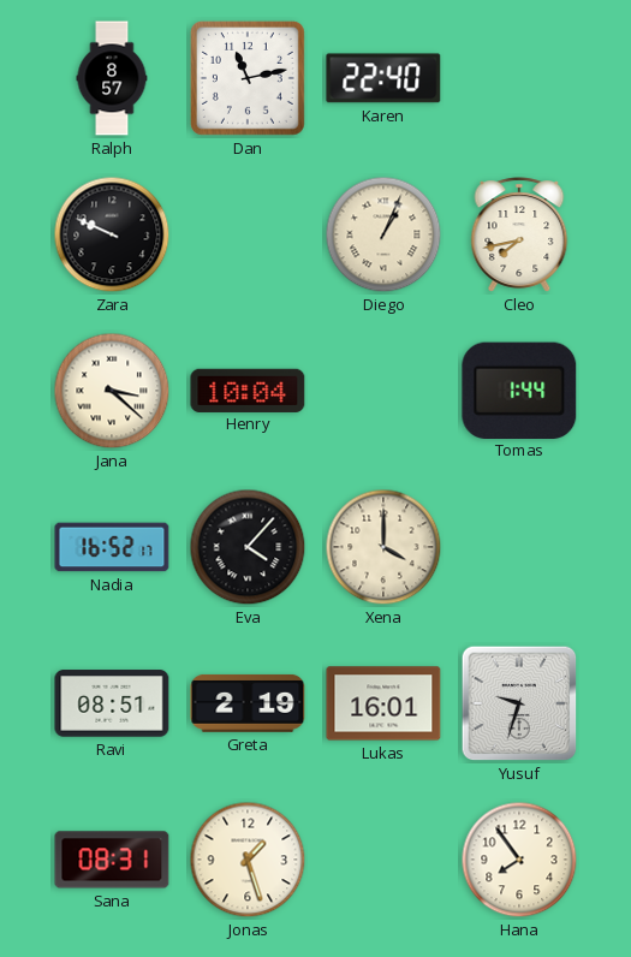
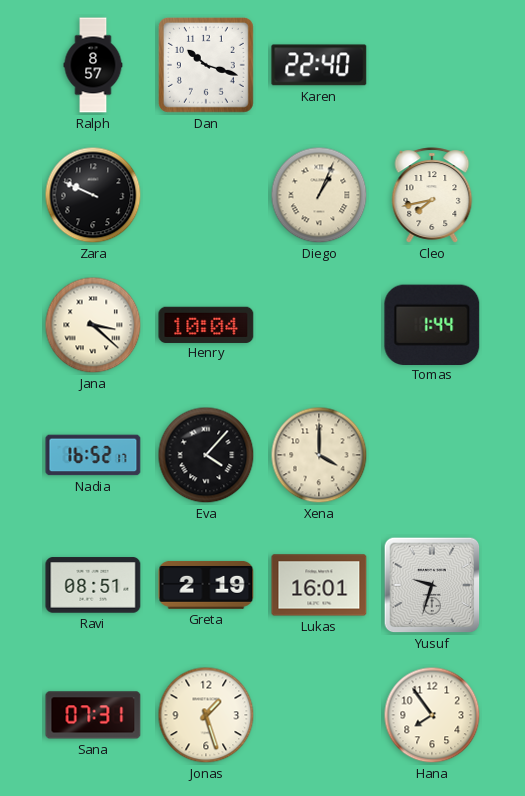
Dan: 11:13 -> 10:18 (206, 65)
Sana: 08:31 -> 07:31 (93, 715)
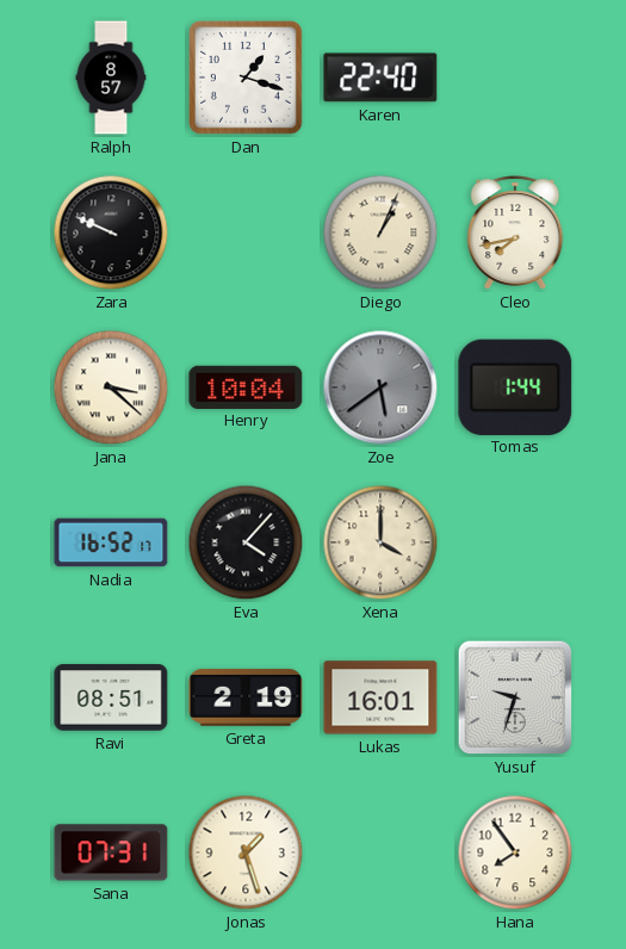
Dan: 10:18 -> 1:18 (246, 77)
Zoe: none -> 5:39 (380, 387)
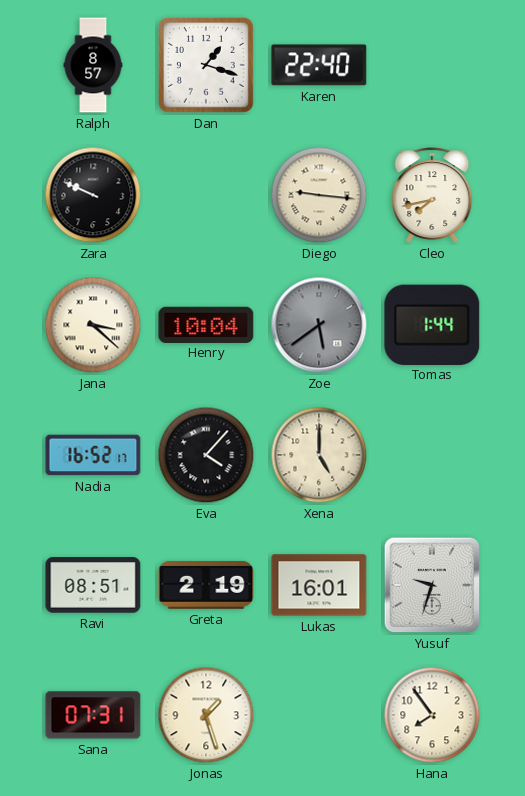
Diego: 1:04 -> 9:16 (319, 195)
Xena: 4:00 -> 5:00 (319, 455)
